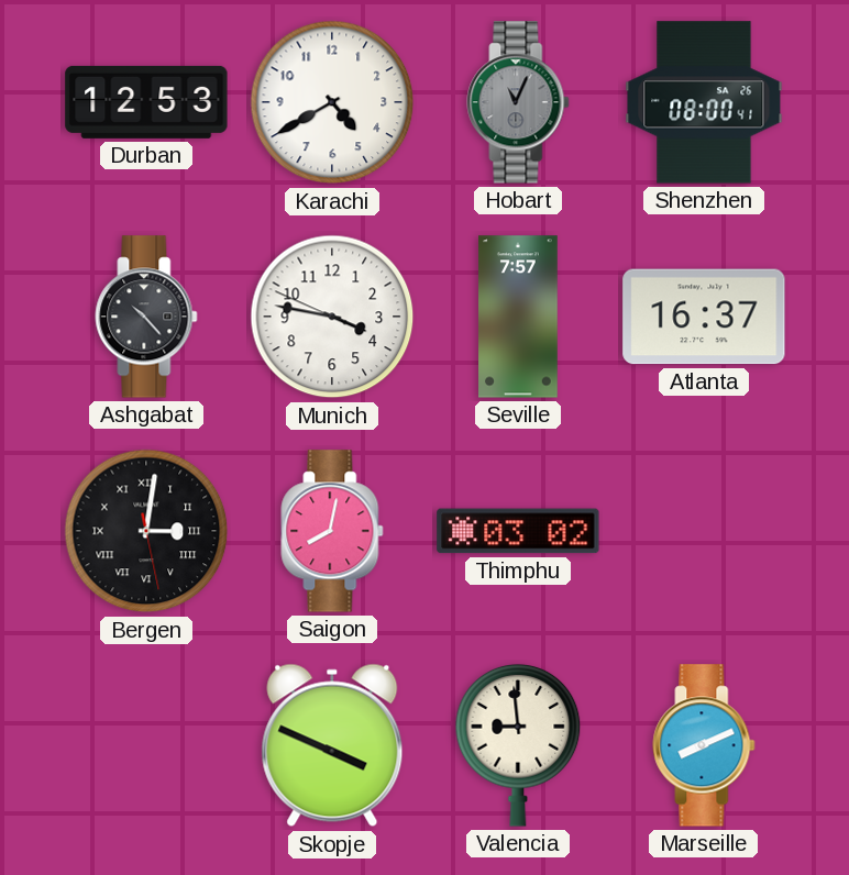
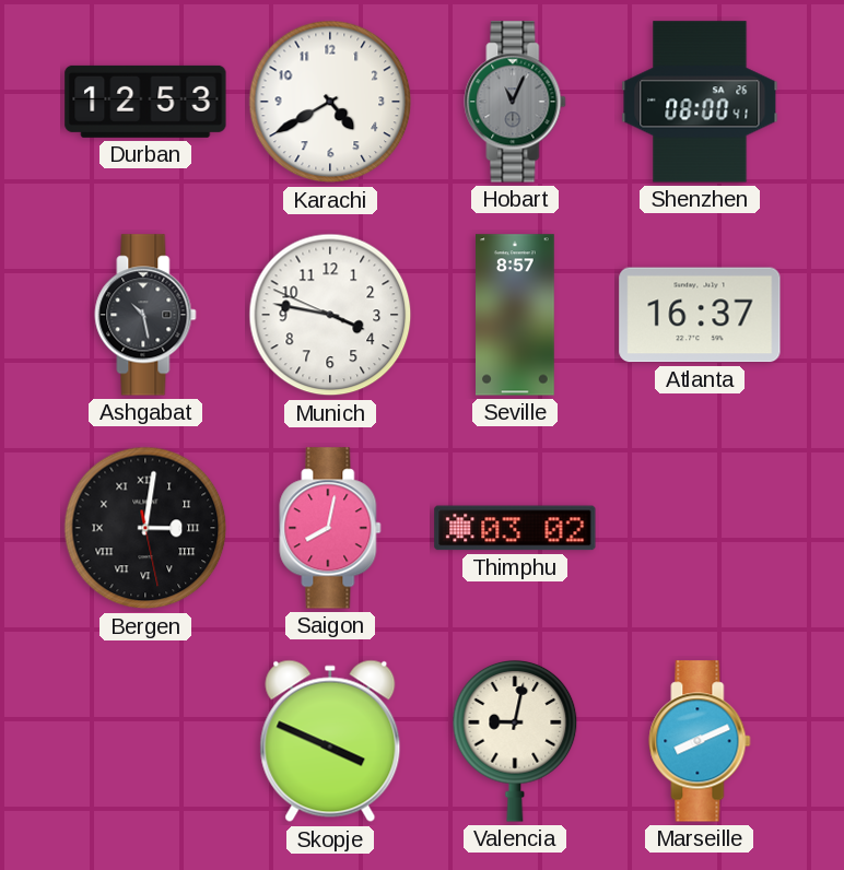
Ashgabat: 10:23 -> 10:28 (145, 315)
Seville: 7:57 -> 8:57 (516, 315)
Valencia: 8:59 -> 9:02 (515, 741)
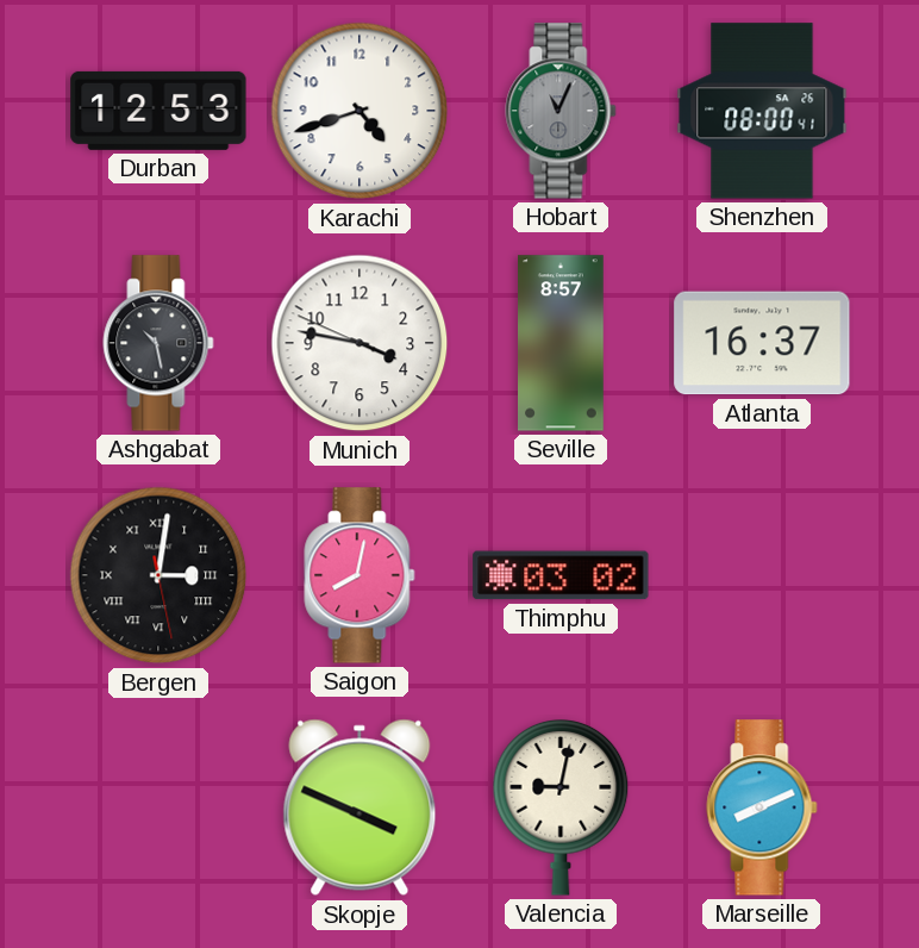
Karachi: 4:40 -> 4:42 (360, 111)
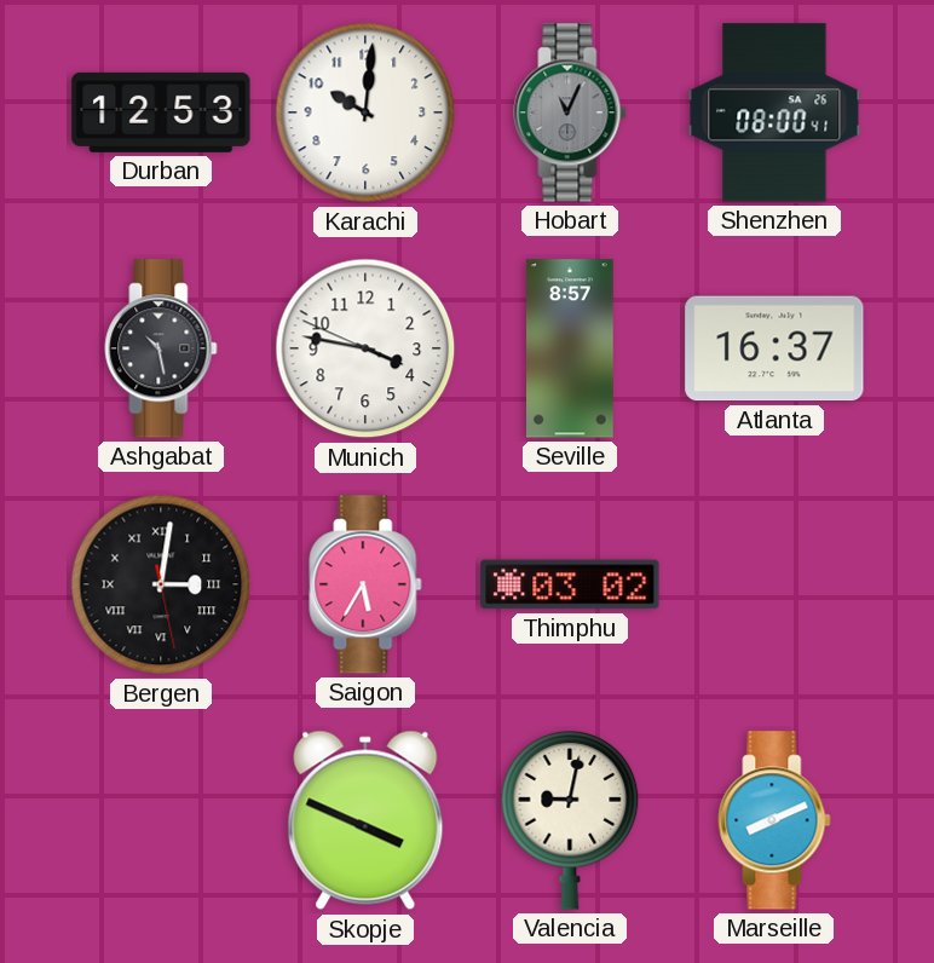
Karachi: 4:42 -> 10:01 (365, 113)
Saigon: 8:02 -> 5:35 (365, 584)
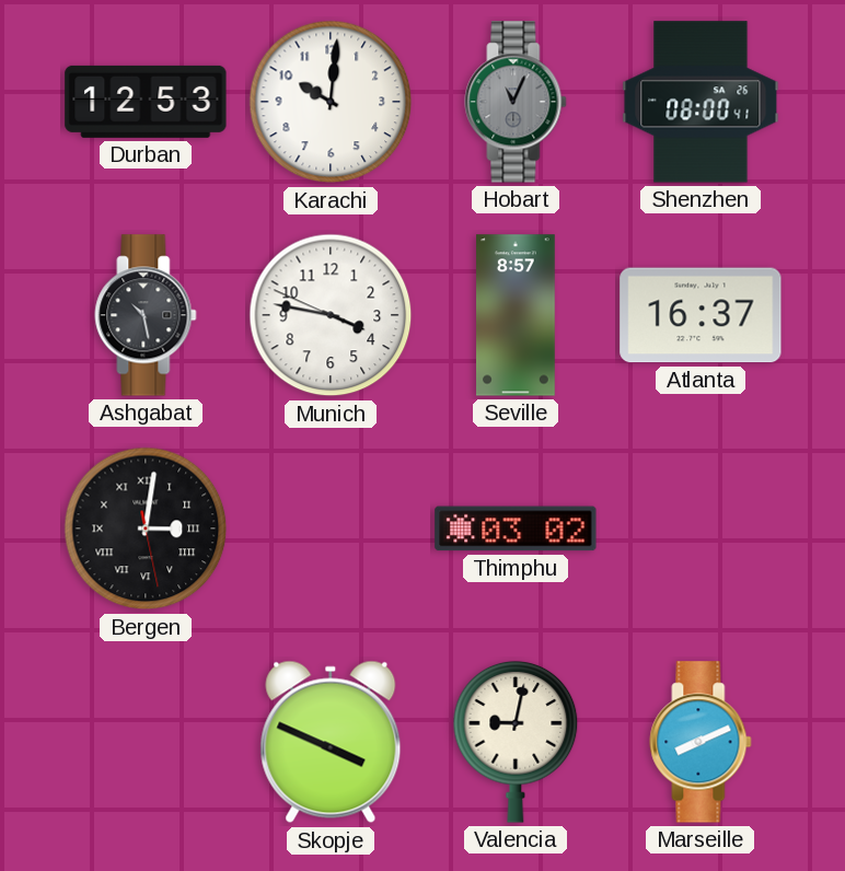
Saigon: 5:35 -> none (365, 584)
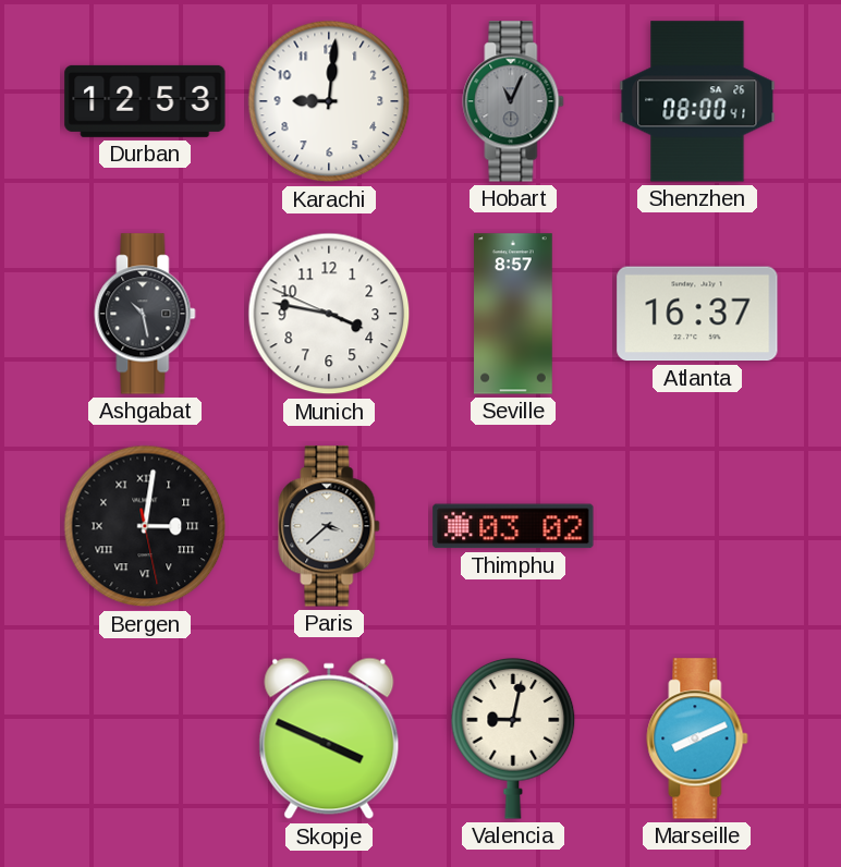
Karachi: 10:01 -> 9:01 (329, 101)
Paris: none -> 3:38 (329, 526)
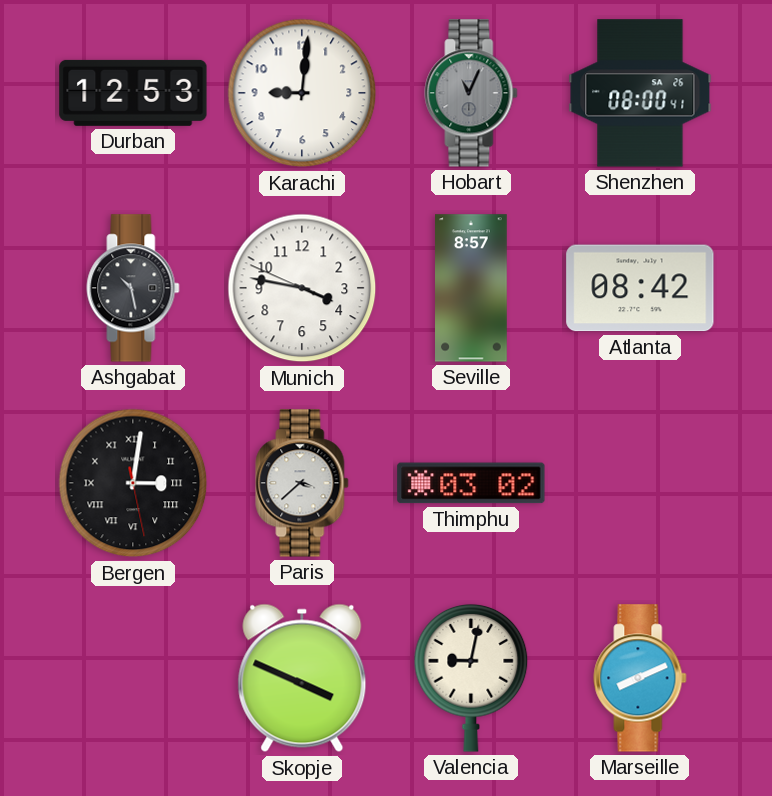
Atlanta: 16:37 -> 08:42 (640, 288)
